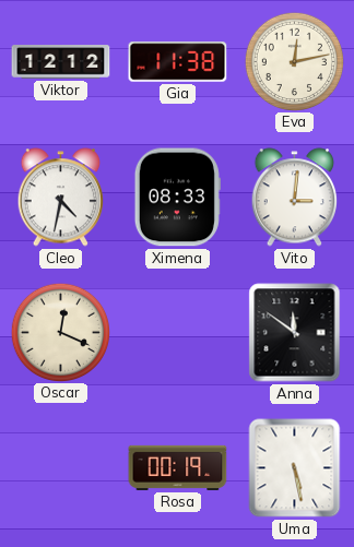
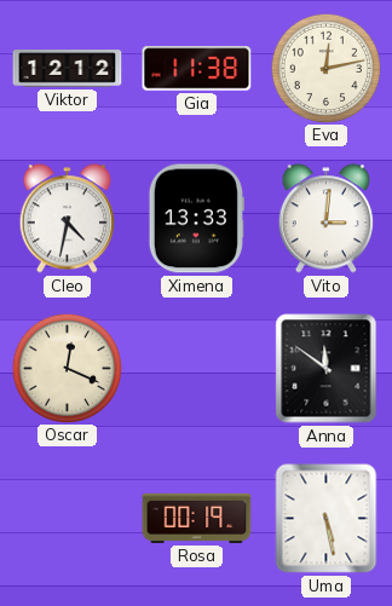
Ximena: 08:33 -> 13:33 (196, 219)
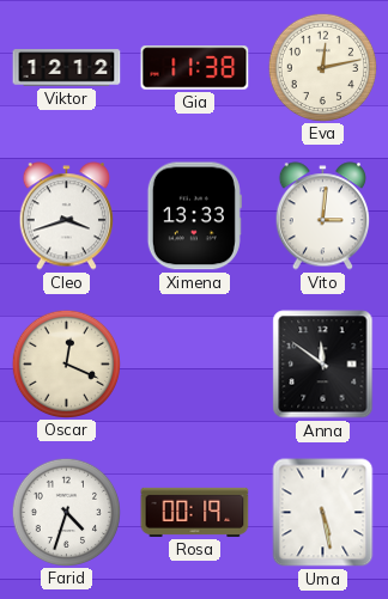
Cleo: 4:32 -> 3:42 (66, 216)
Farid: none -> 4:33 (66, 512)
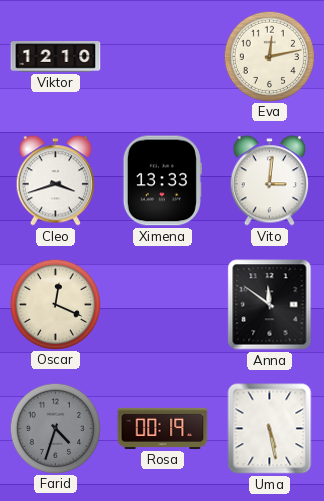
Viktor: 12:12 -> 12:10 (56, 57)
Gia: 11:38 -> none (195, 68)
Farid dial: white -> grey (55, 428)
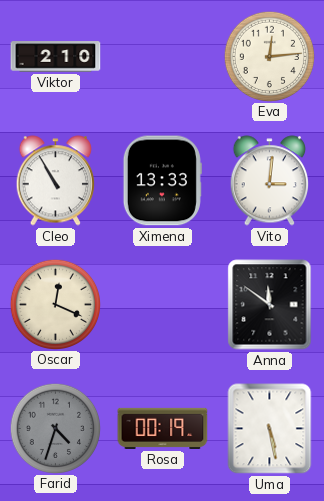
Viktor: 12:10 -> 2:10 (56, 57)
Eva: 12:13 -> 12:14 (269, 56)
Cleo: 3:42 -> 10:55 (55, 181)
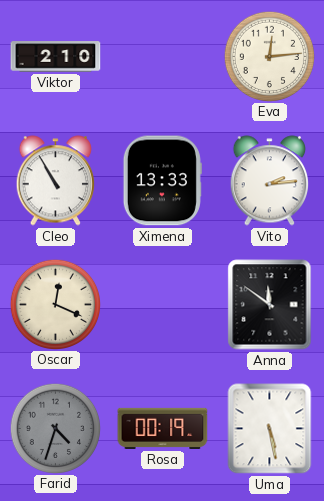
Vito: 3:01 -> 2:14 (269, 181)
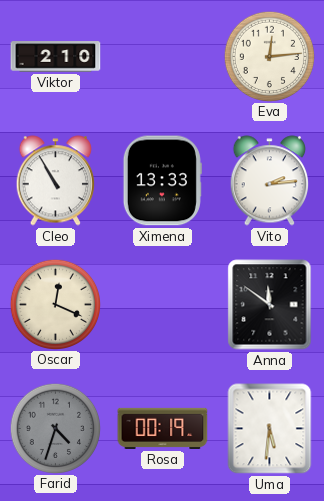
Uma: 5:28 -> 5:31 (270, 429)
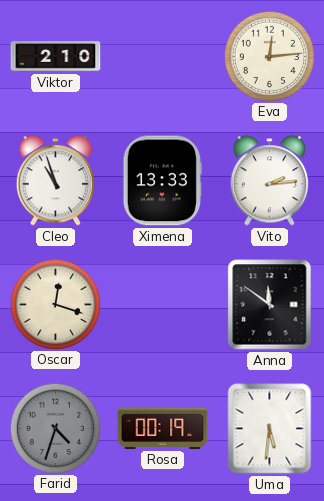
Cleo: 10:55 -> 10:57 (55, 181)
Oscar: 12:19 -> 12:18 (55, 304)
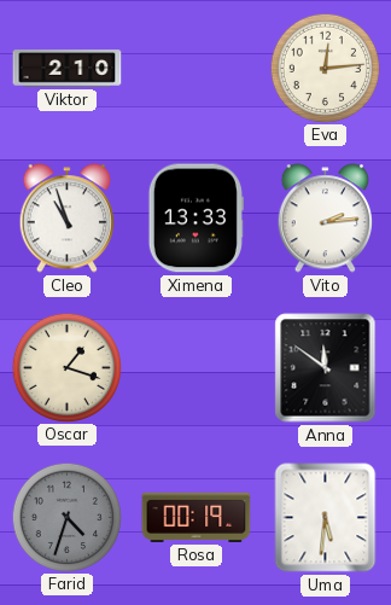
Oscar: 12:18 -> 1:18 (66, 367)
